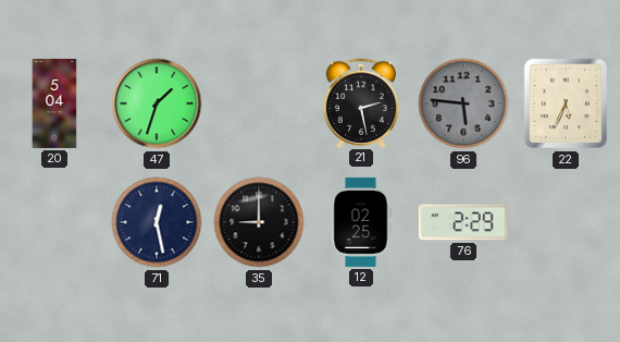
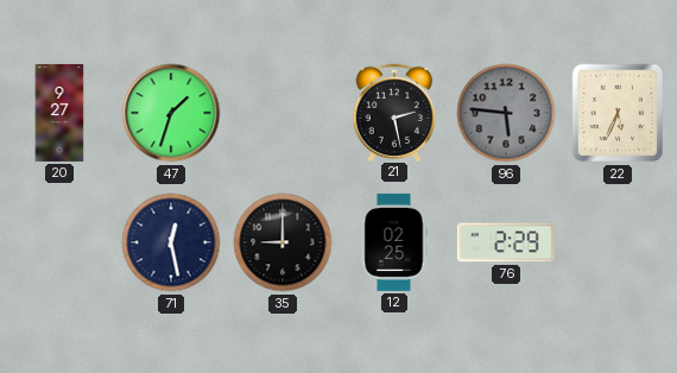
20: 5:04 -> 9:27 (59, 113)
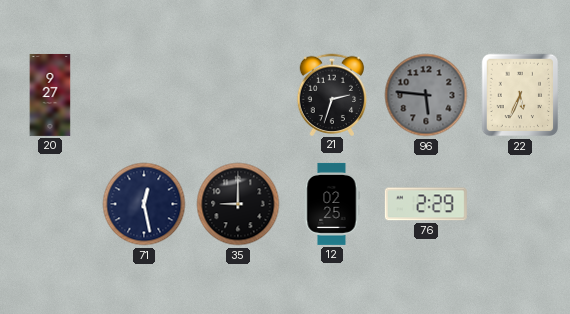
47: 1:33 -> none (171, 113)
21: 2:28 -> 2:33 (332, 94)
